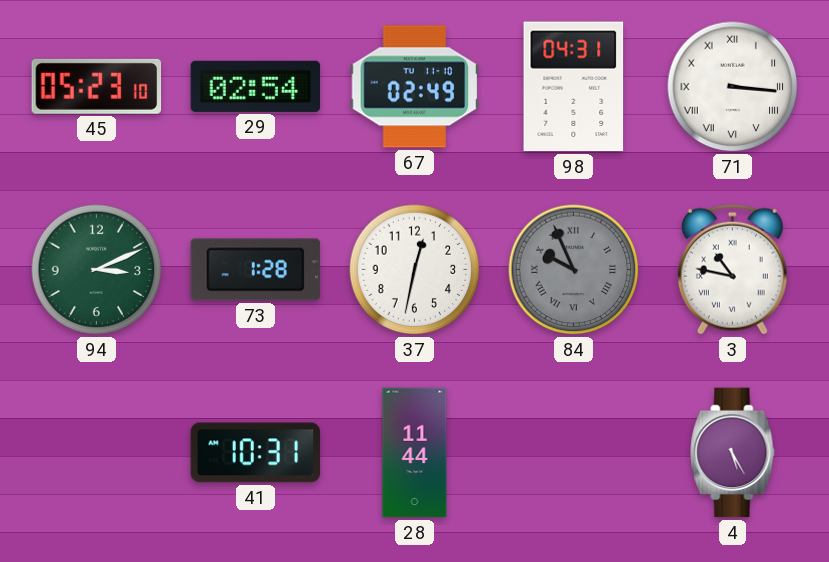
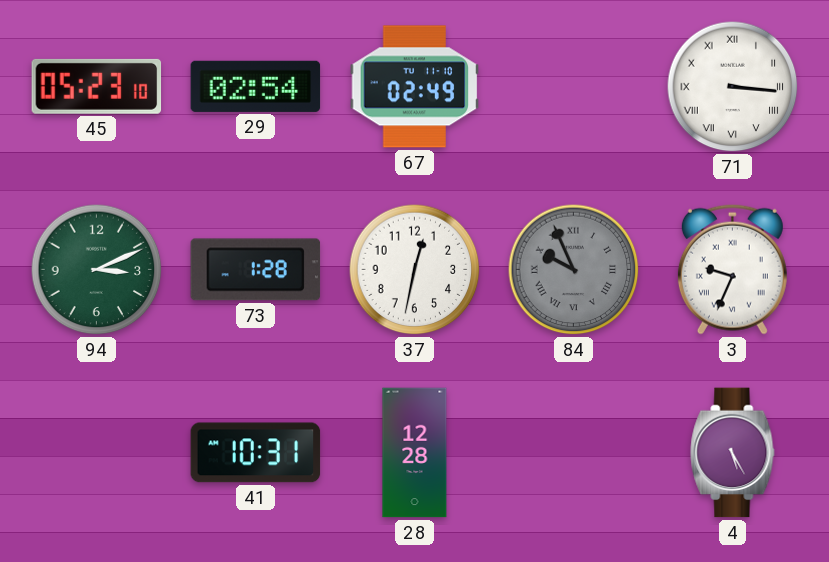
98: 04:31 -> none (574, 87)
3: 10:47 -> 9:34 (732, 269)
28: 11:44 -> 12:28 (415, 453)
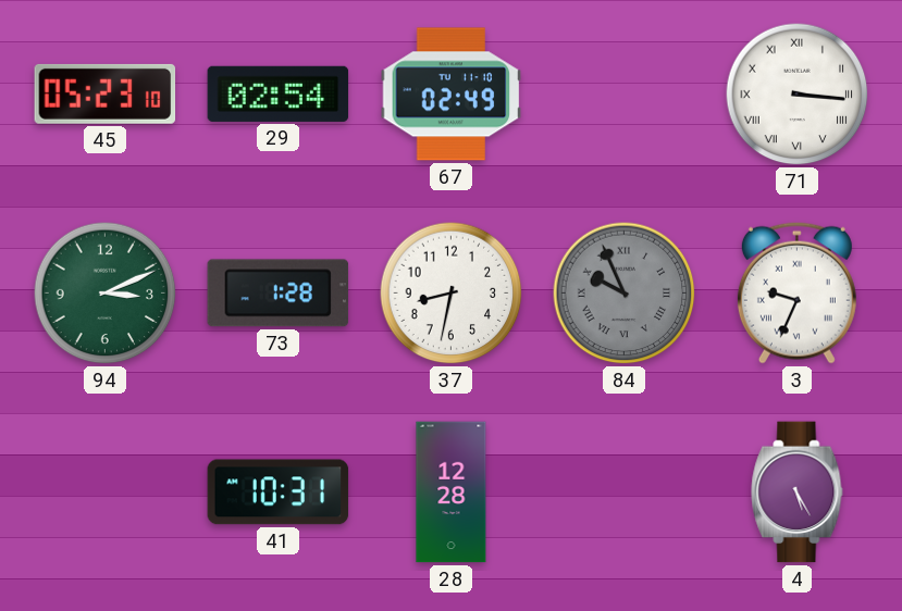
37: 12:32 -> 8:32 (452, 294)
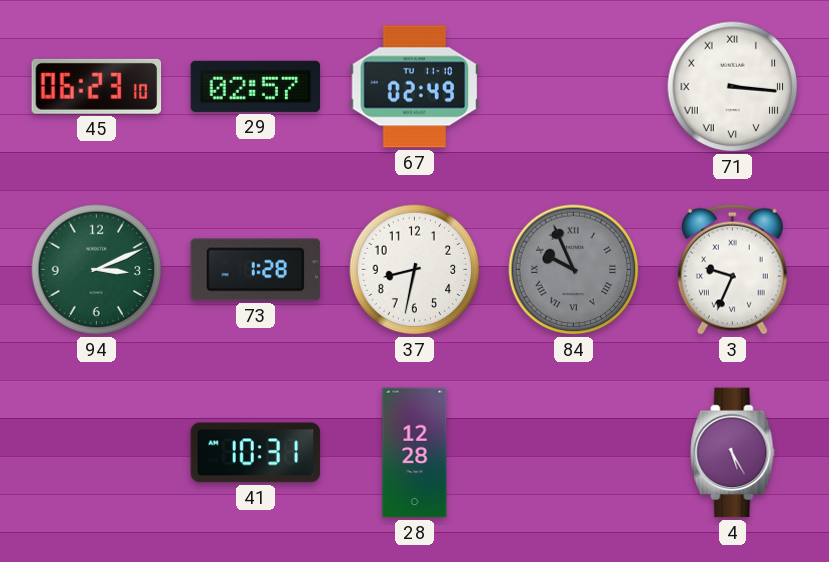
45: 05:23 -> 06:23 (97, 86)
29: 02:54 -> 02:57 (256, 86)
